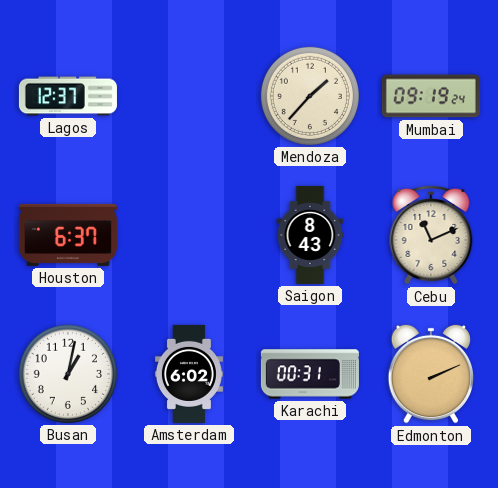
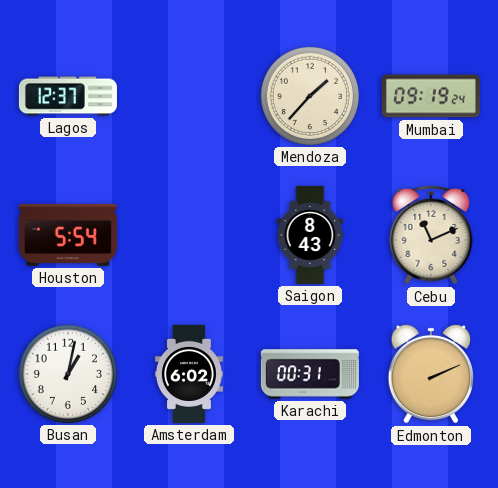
Houston: 6:37 -> 5:54 (68, 235)
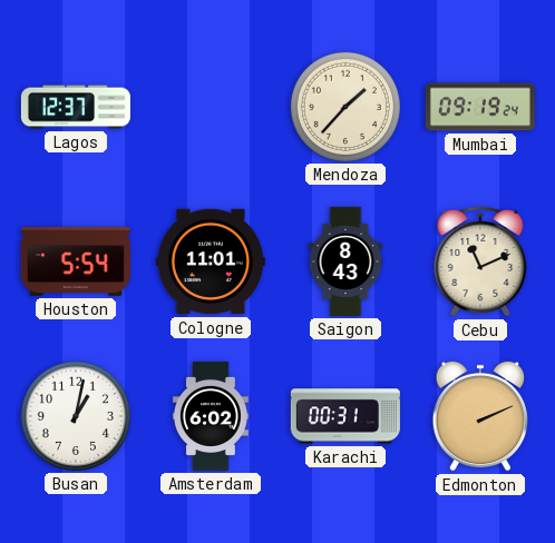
Cologne: none -> 11:01 (211, 261)
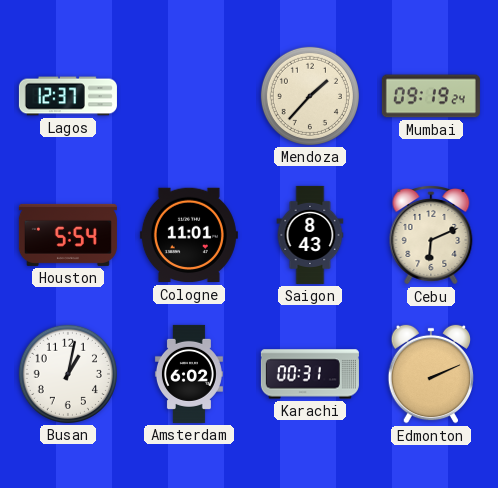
Cebu: 11:11 -> 6:11 (431, 236)
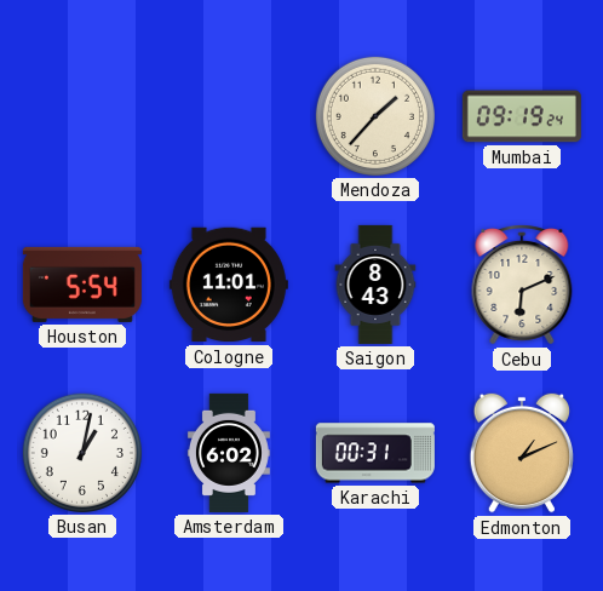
Lagos: 12:37 -> none (68, 96)
Edmonton: 2:11 -> 1:11 (521, 453)
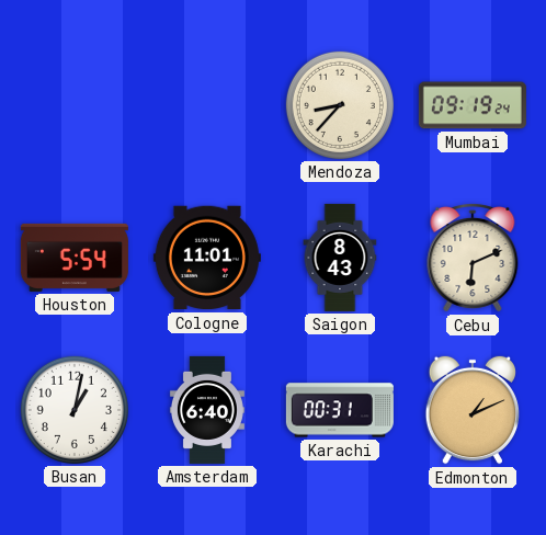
Mendoza: 1:37 -> 8:37 (340, 105)
Amsterdam: 6:02 -> 6:40 (207, 410)
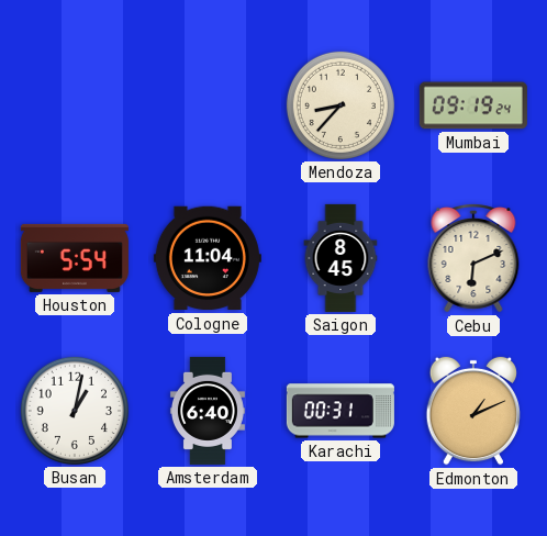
Cologne: 11:01 -> 11:04 (208, 258)
Saigon: 8:43 -> 8:45 (341, 258)
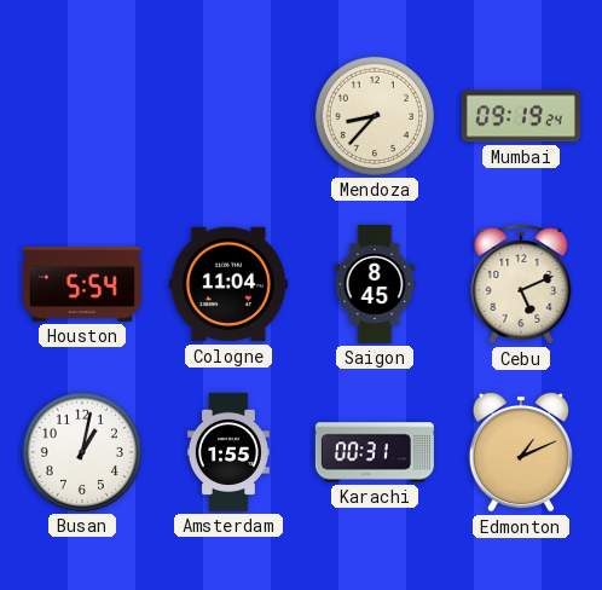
Cebu: 6:11 -> 5:11 (521, 285)
Amsterdam: 6:40 -> 1:55 (228, 452)
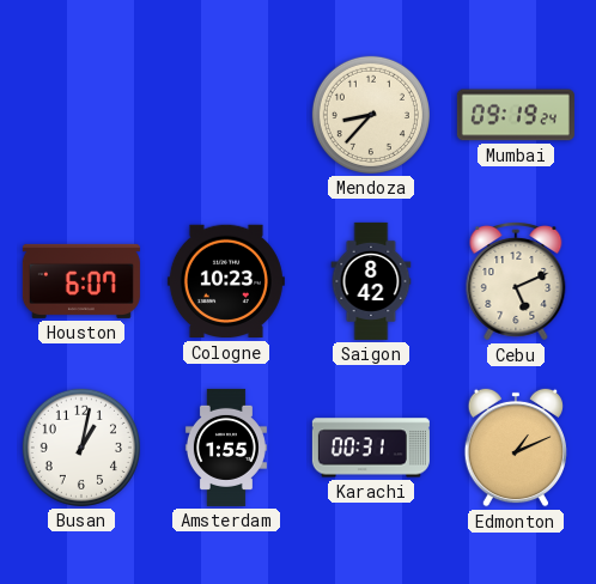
Houston: 5:54 -> 6:07 (81, 281)
Cologne: 11:04 -> 10:23 (226, 281)
Saigon: 8:45 -> 8:42 (371, 281)
